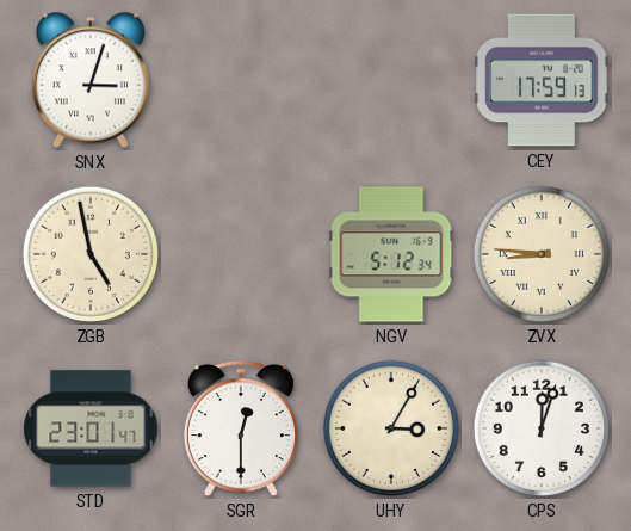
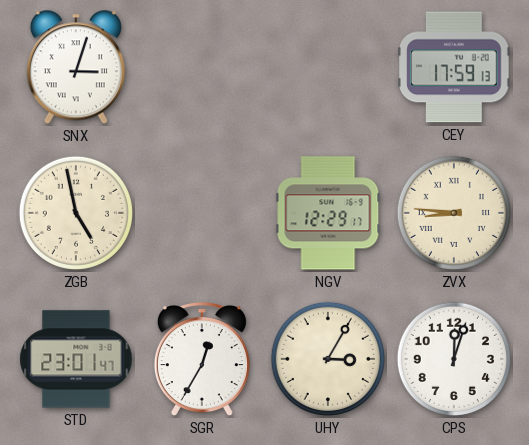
NGV: 5:12 -> 12:29 (328, 213)
SGR: 12:30 -> 12:35 (202, 360)
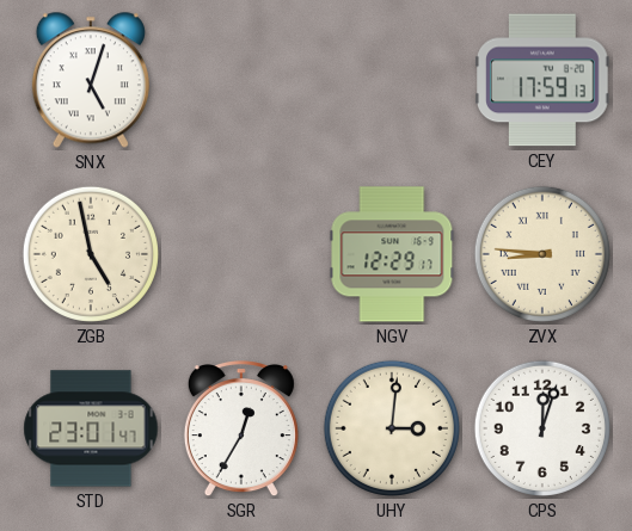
SNX: 3:03 -> 5:03 (91, 80)
UHY: 3:05 -> 3:01 (392, 428)
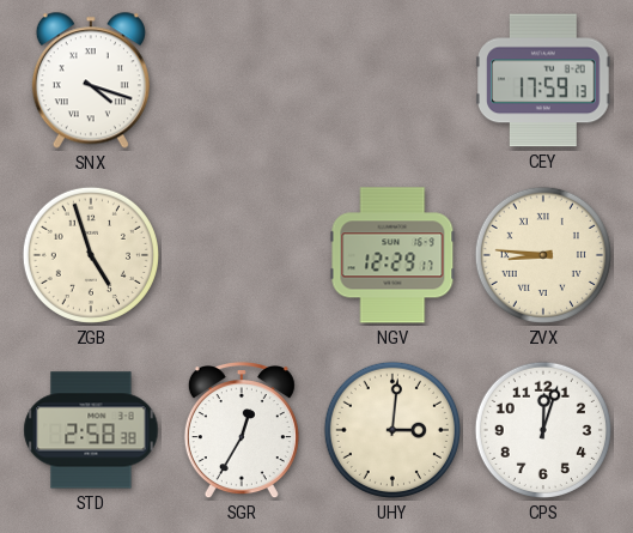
SNX: 5:03 -> 4:18 (91, 80)
ZGB: 4:58 -> 4:57 (91, 255)
STD: 23:01 -> 2:58 (91, 430)
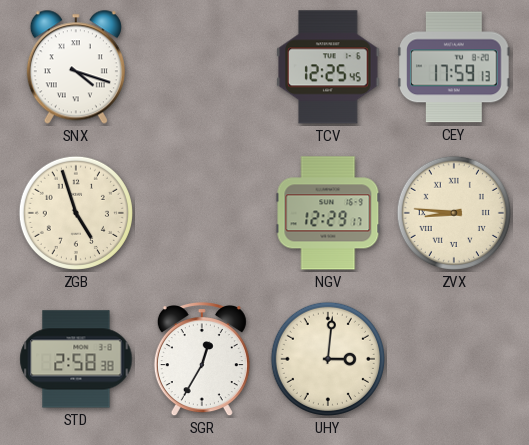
TCV: none -> 12:25 (328, 67)
CPS: 12:03 -> none (543, 430)
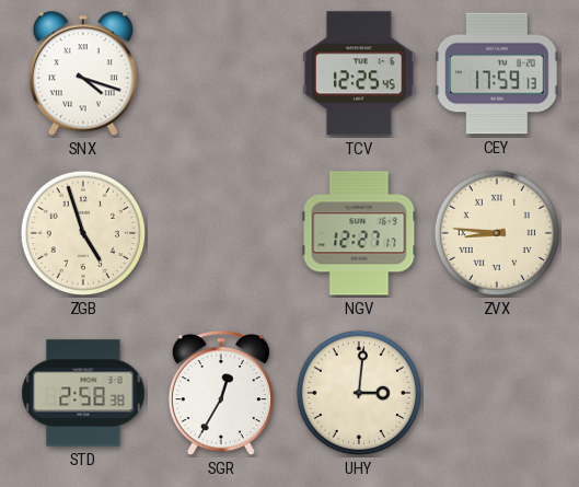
NGV: 12:29 -> 12:27 (359, 233)
